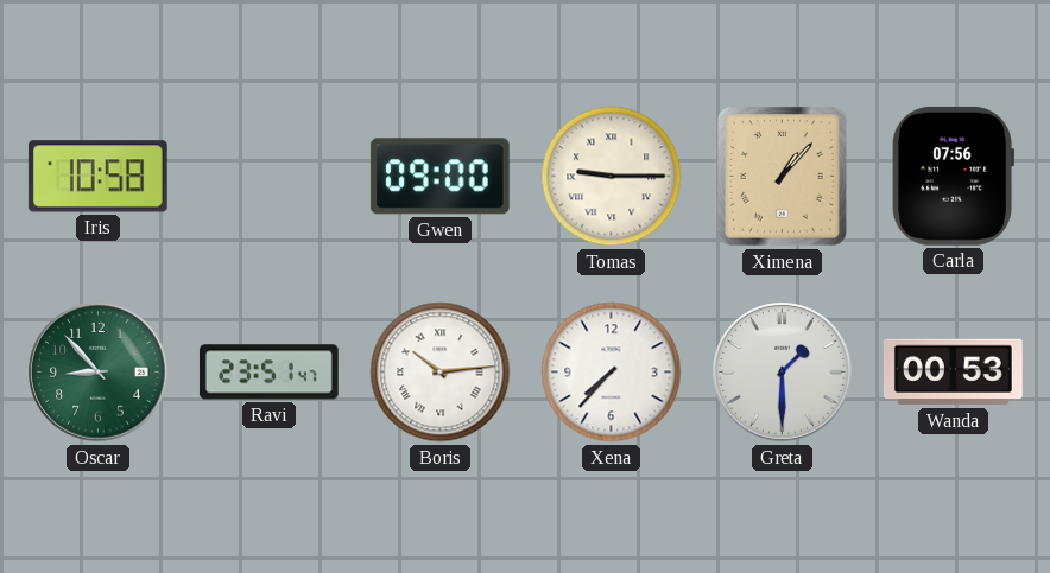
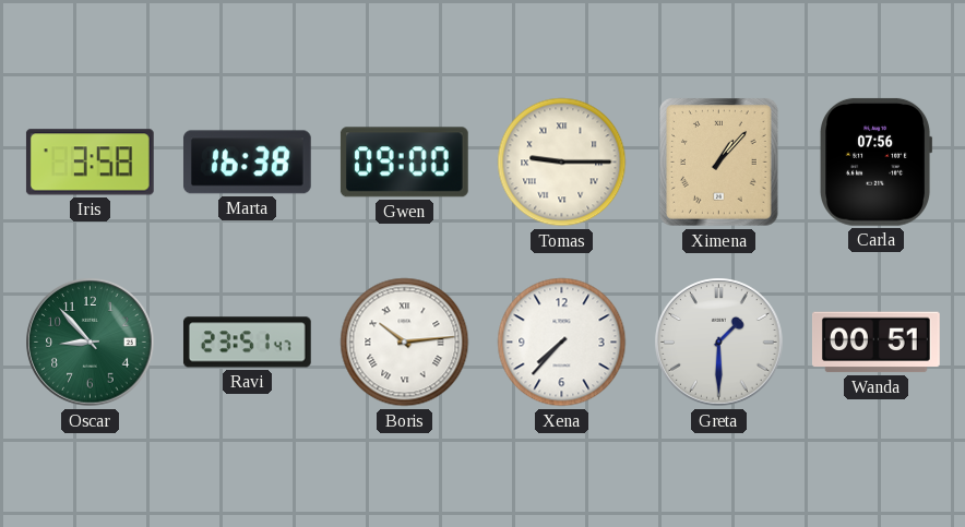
Iris: 10:58 -> 3:58 (90, 163)
Marta: none -> 16:38 (247, 163)
Wanda: 00:53 -> 00:51 (877, 343)
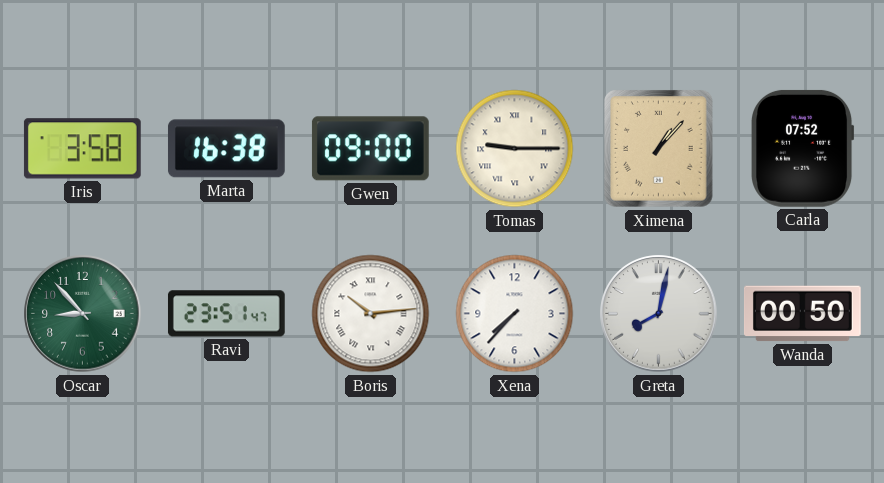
Carla: 07:56 -> 07:52 (803, 148)
Greta: 1:30 -> 8:02 (659, 314)
Wanda: 00:51 -> 00:50 (803, 314)
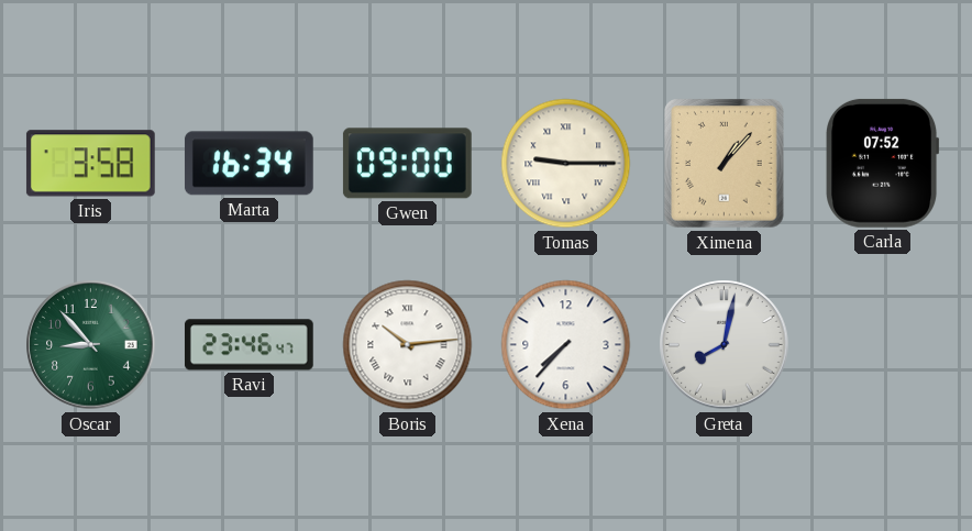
Marta: 16:38 -> 16:34 (248, 164)
Ravi: 23:51 -> 23:46 (248, 345)
Wanda: 00:50 -> none (803, 314)
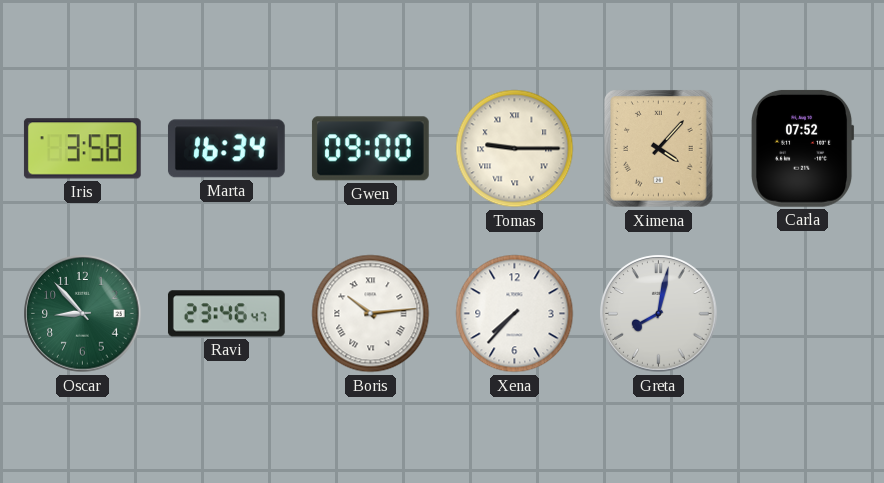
Ximena: 1:07 -> 4:07 (659, 149)
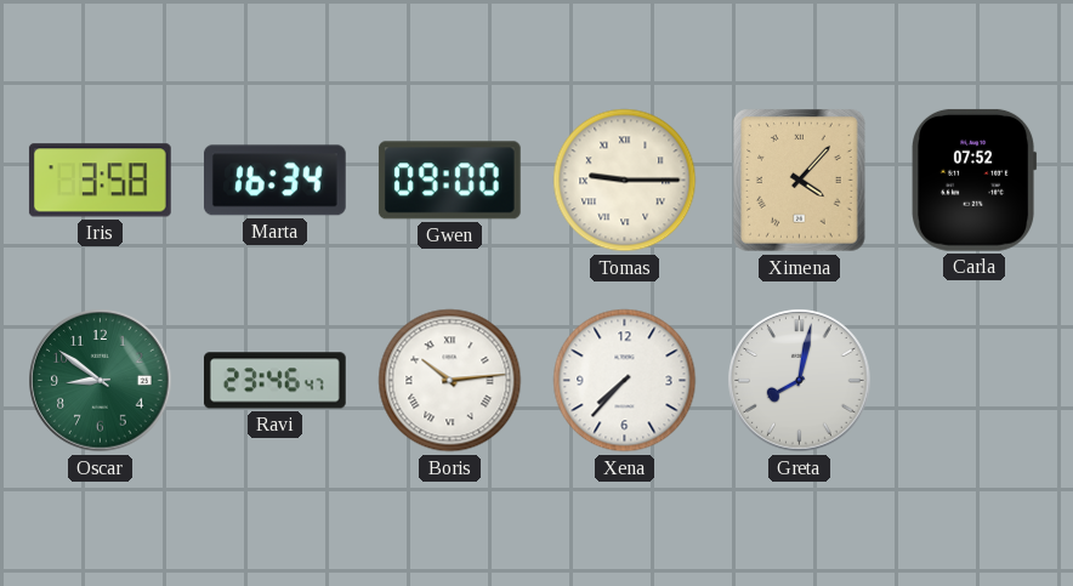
Oscar: 8:53 -> 8:51 (101, 381)
